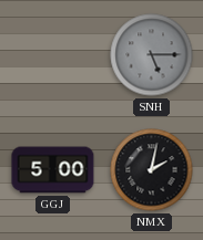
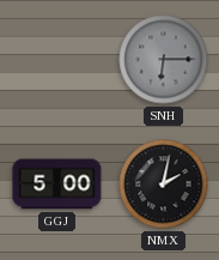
SNH: 5:15 -> 6:15 (164, 60)
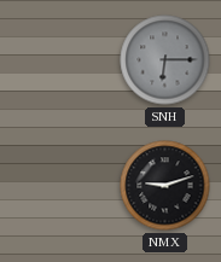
GGJ: 5:00 -> none (57, 185)
NMX: 2:02 -> 9:12 (165, 186)
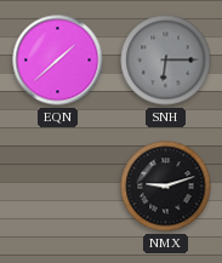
EQN: none -> 1:38 (58, 61)
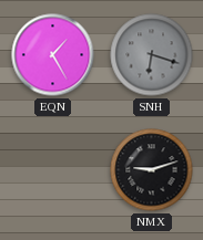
EQN: 1:38 -> 1:25 (53, 55)
SNH: 6:15 -> 6:18 (152, 55)
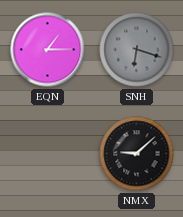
EQN: 1:25 -> 1:15 (48, 50)
NMX: 9:12 -> 9:08 (137, 154)
